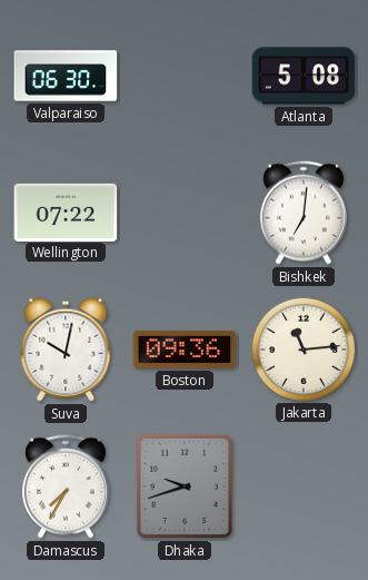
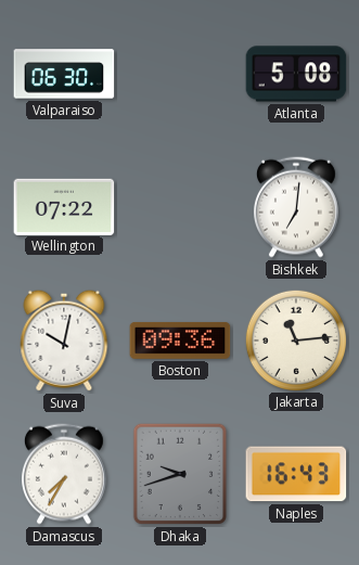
Naples: none -> 16:43 (296, 474)
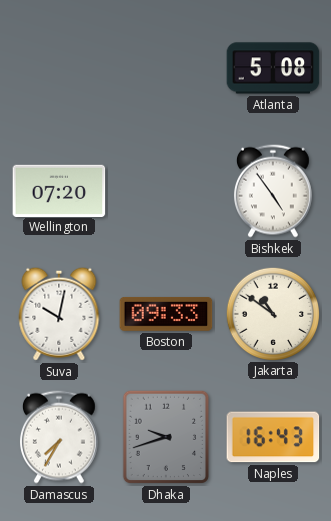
Valparaiso: 06:30 -> none (64, 74)
Wellington: 07:22 -> 07:20 (59, 190)
Bishkek: 7:01 -> 4:54 (273, 191)
Boston: 09:36 -> 09:33 (166, 314)
Jakarta: 11:14 -> 10:51 (272, 313)
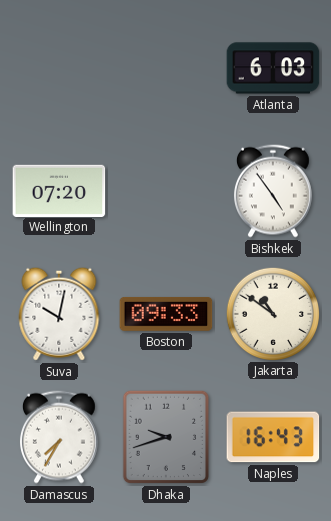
Atlanta: 5:08 -> 6:03 (273, 68)
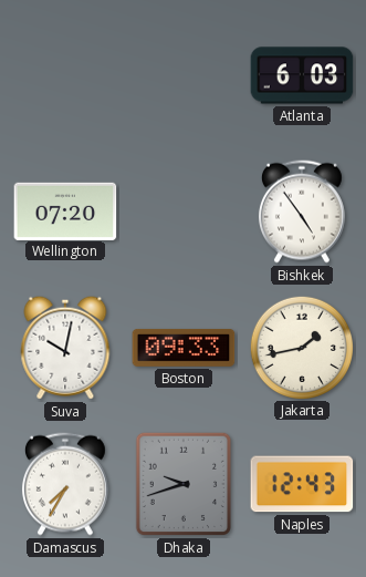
Jakarta: 10:51 -> 1:43 (301, 347)
Naples: 16:43 -> 12:43 (302, 484)
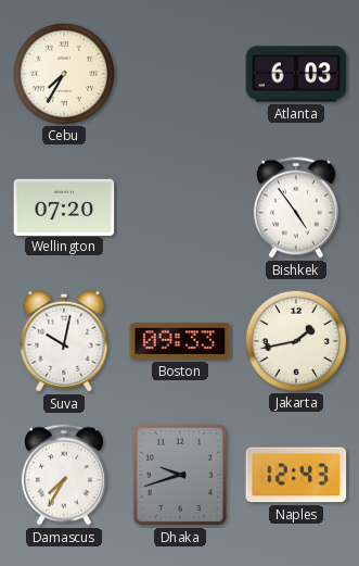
Cebu: none -> 7:35 (63, 73)
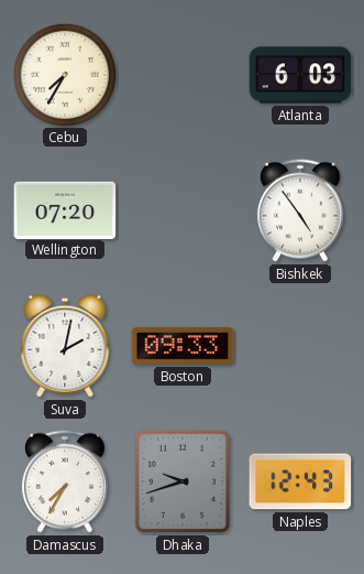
Suva: 10:02 -> 2:02 (65, 346)
Jakarta: 1:43 -> none (295, 340)
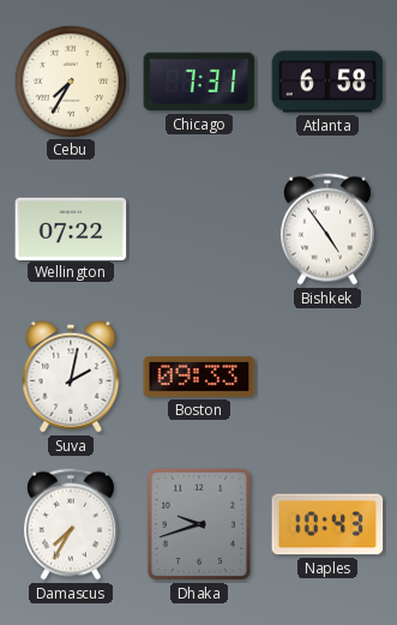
Chicago: none -> 7:31 (199, 82)
Atlanta: 6:03 -> 6:58 (327, 82)
Wellington: 07:20 -> 07:22 (71, 228)
Naples: 12:43 -> 10:43 (327, 524)
